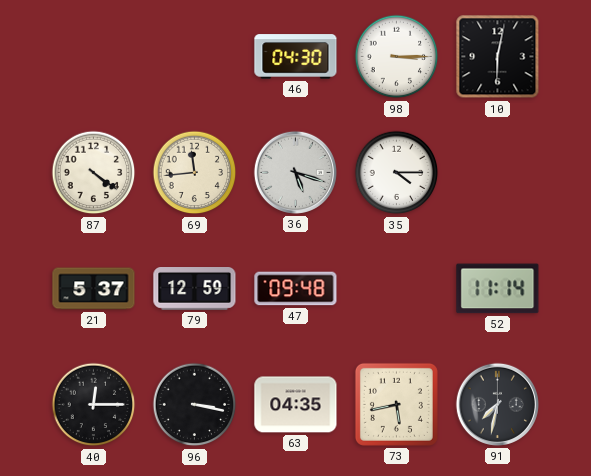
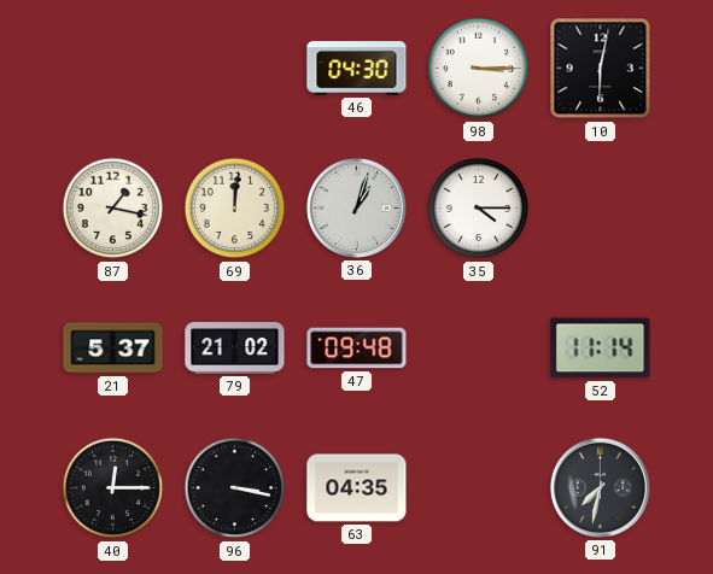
87: 4:21 -> 1:17 (113, 209)
69: 11:44 -> 12:01 (235, 209)
36: 5:18 -> 1:03 (356, 207)
79: 12:59 -> 21:02 (235, 348)
73: 5:43 -> none (396, 404)
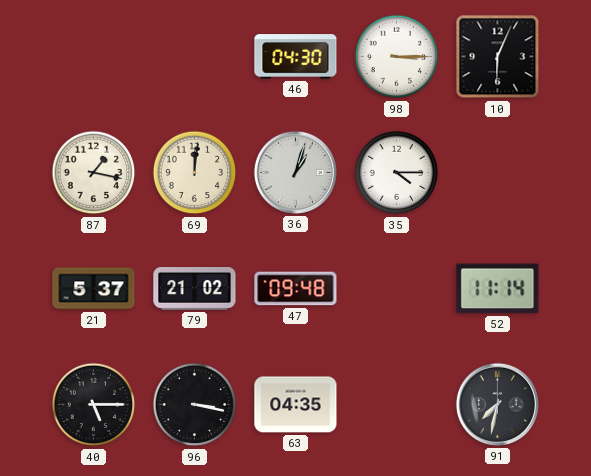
10: 6:02 -> 6:04 (498, 57)
40: 12:15 -> 5:15 (94, 405)
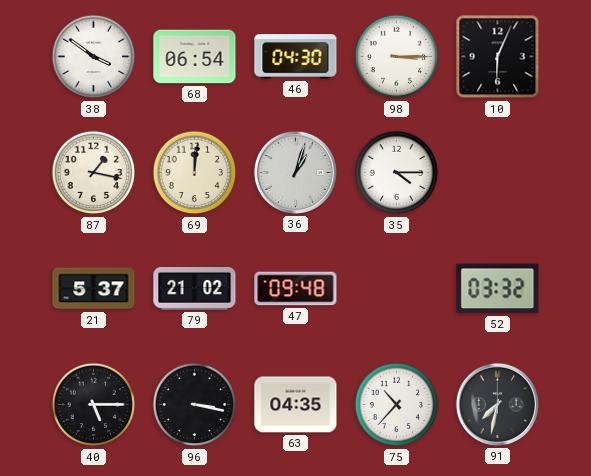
38: none -> 3:51 (94, 57)
68: none -> 06:54 (195, 57)
52: 11:14 -> 03:32 (498, 289)
75: none -> 10:37 (397, 405)
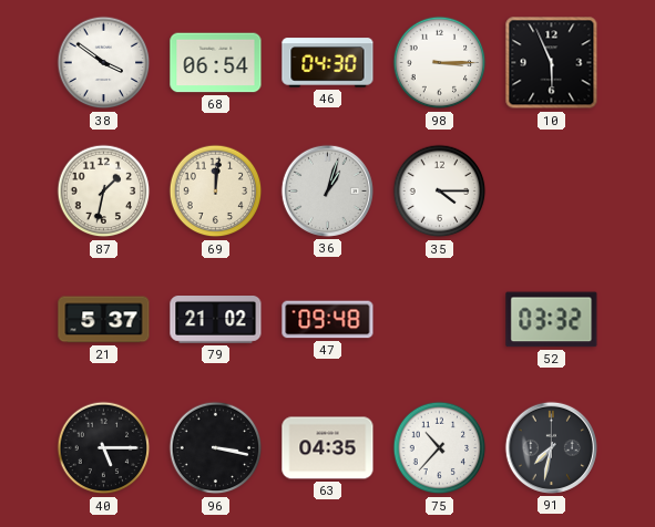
10: 6:04 -> 5:56 (552, 63)
87: 1:17 -> 1:32 (104, 192)
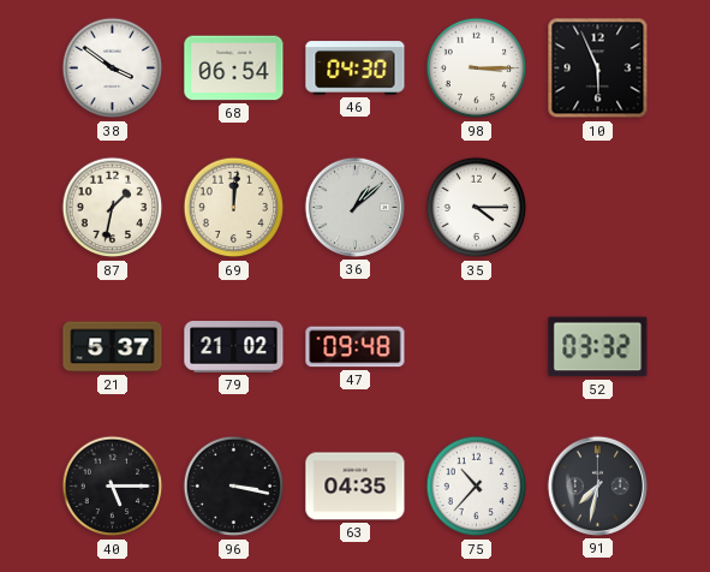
36: 1:03 -> 1:08 (354, 207)
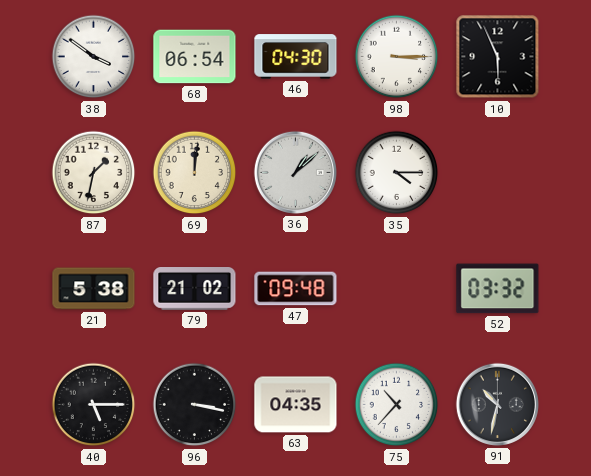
21: 5:37 -> 5:38 (94, 289)
91: 7:32 -> 10:32 (497, 404)
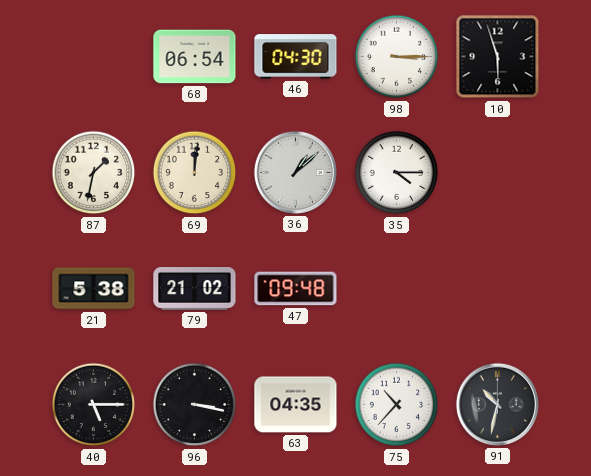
38: 3:51 -> none (94, 57)
10: 5:56 -> 5:57 (498, 57)
52: 03:32 -> none (498, 289)
